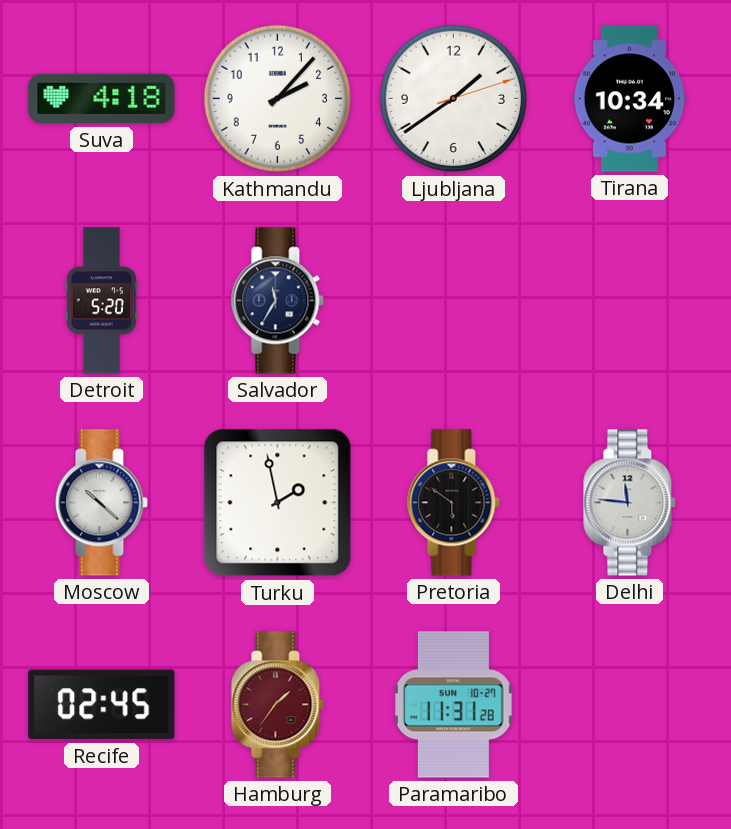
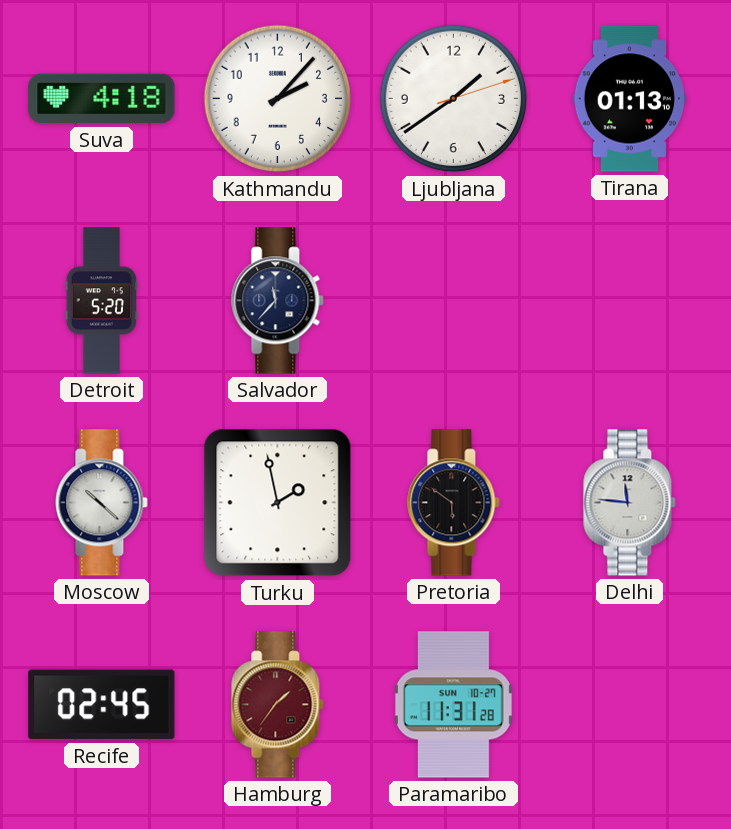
Tirana: 10:34 -> 01:13 (629, 99)
Salvador: 11:35 -> 11:37 (278, 301)
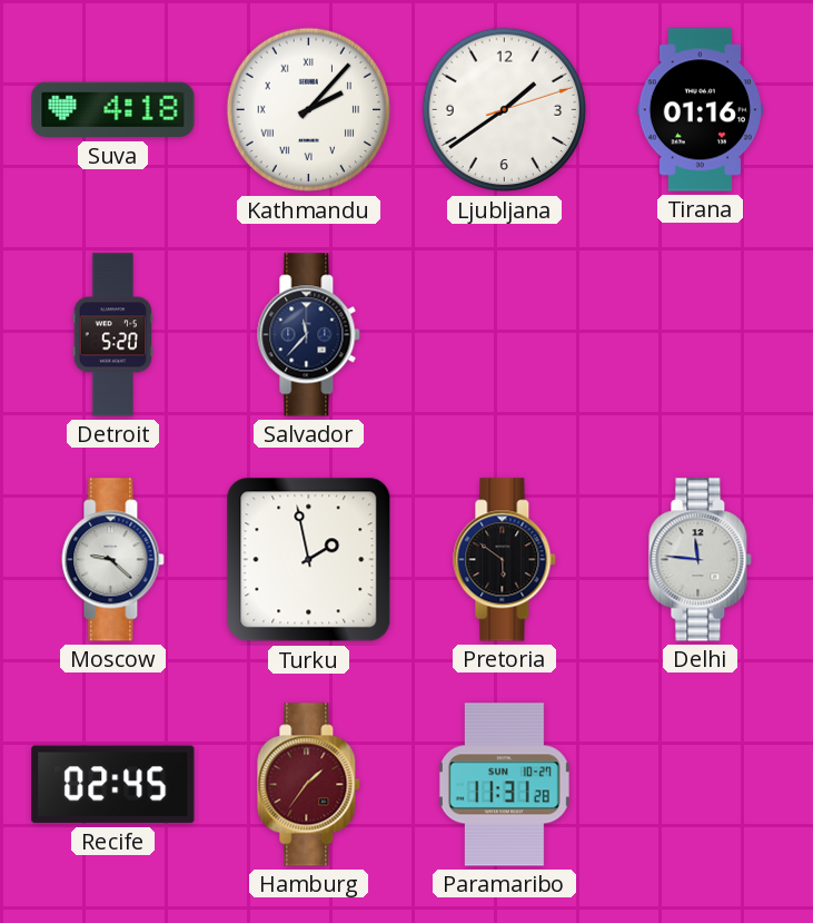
Kathmandu numerals: Arabic -> Roman (309, 110)
Tirana: 01:13 -> 01:16 (700, 110)
Moscow: 10:22 -> 9:22 (113, 560)
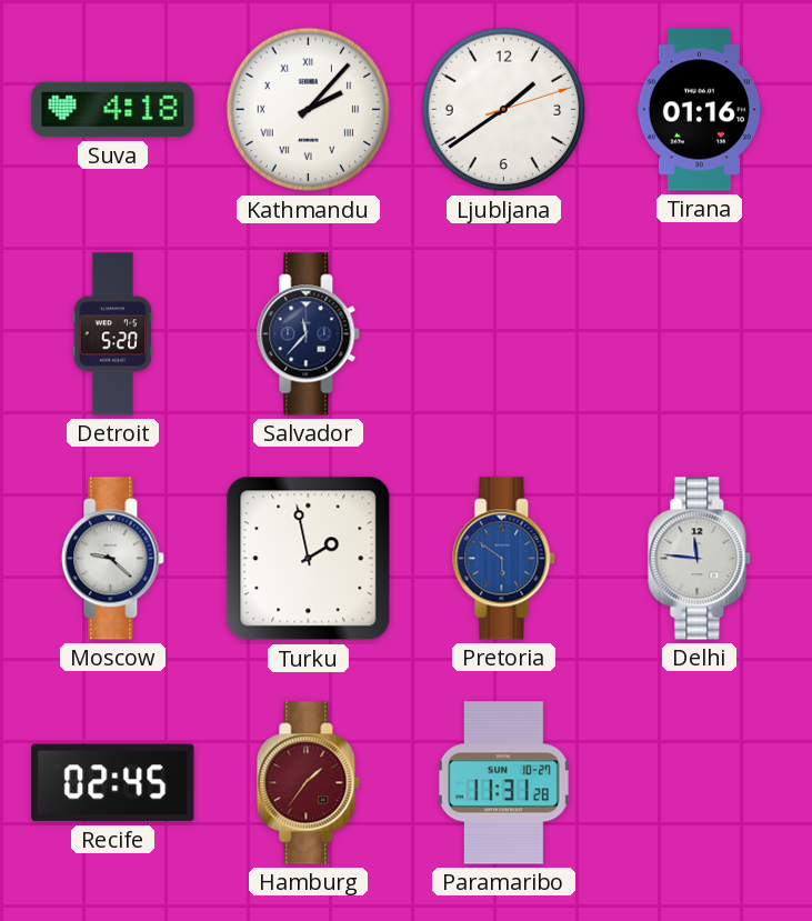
Pretoria dial: black -> blue (504, 559)
